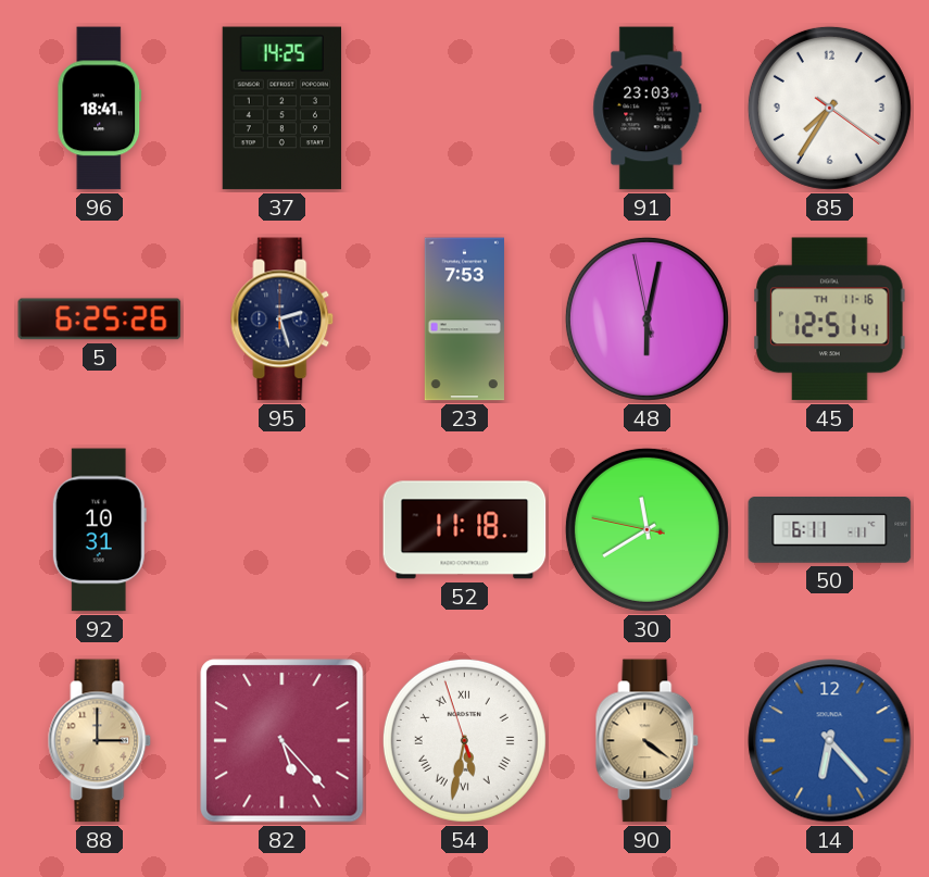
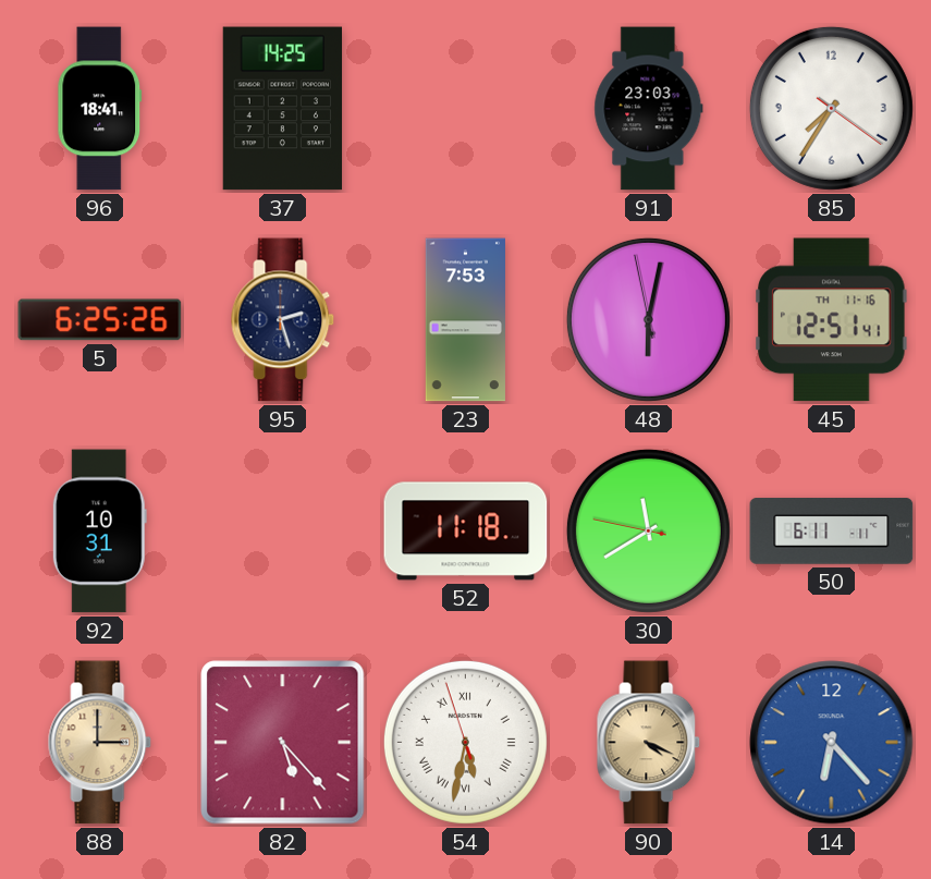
90: 4:21 -> 4:19 (649, 743)
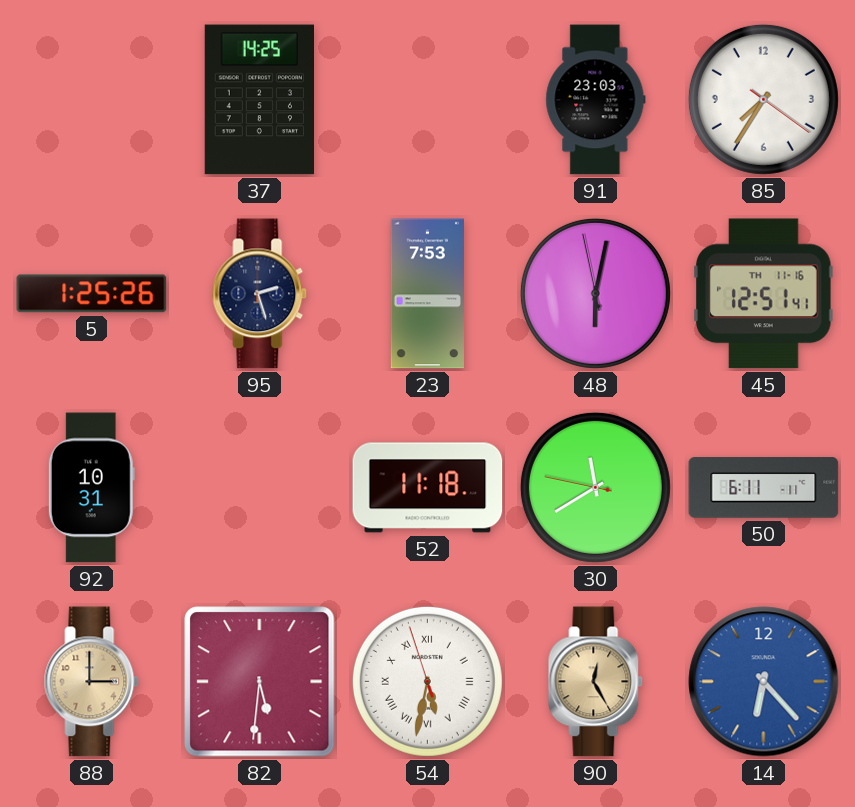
96: 18:41 -> none (100, 109)
5: 6:25 -> 1:25 (92, 294)
82: 5:23 -> 5:31 (260, 682)
90: 4:19 -> 12:25 (596, 682)
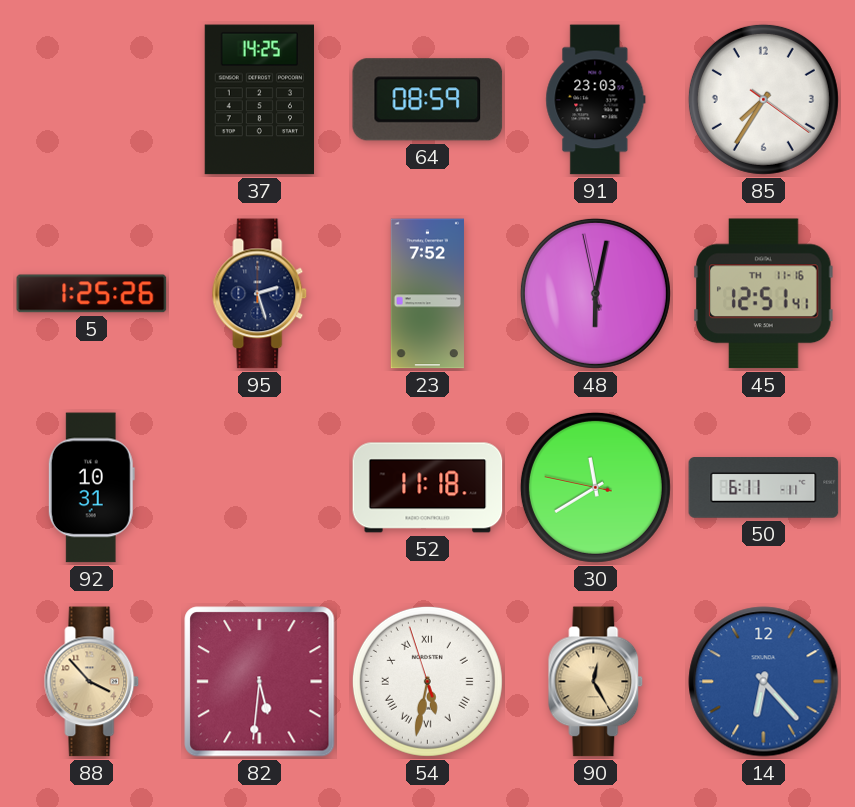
64: none -> 08:59 (428, 100)
23: 7:53 -> 7:52 (427, 294)
88: 3:00 -> 3:53 (92, 682)
